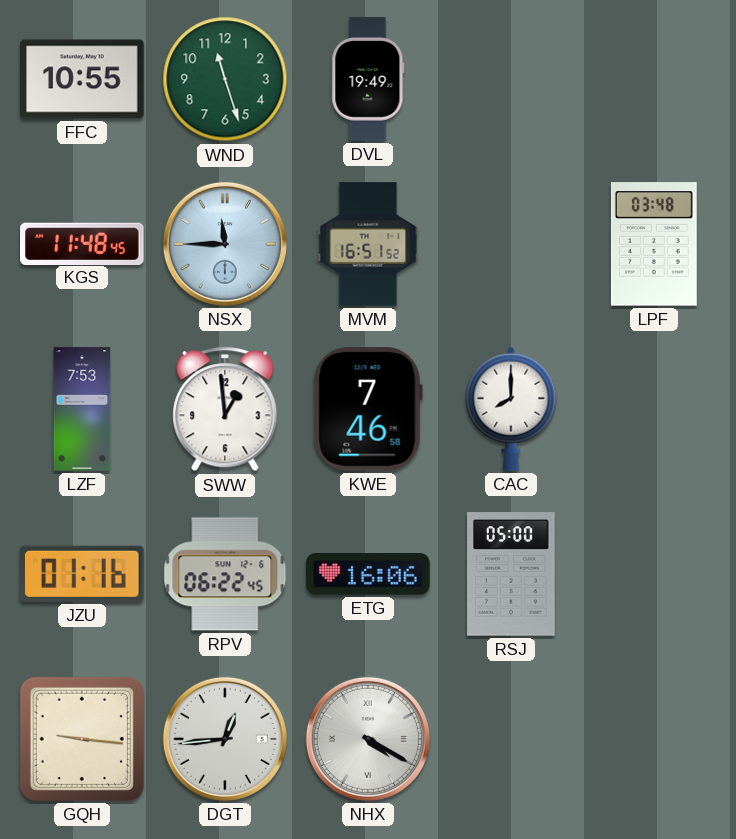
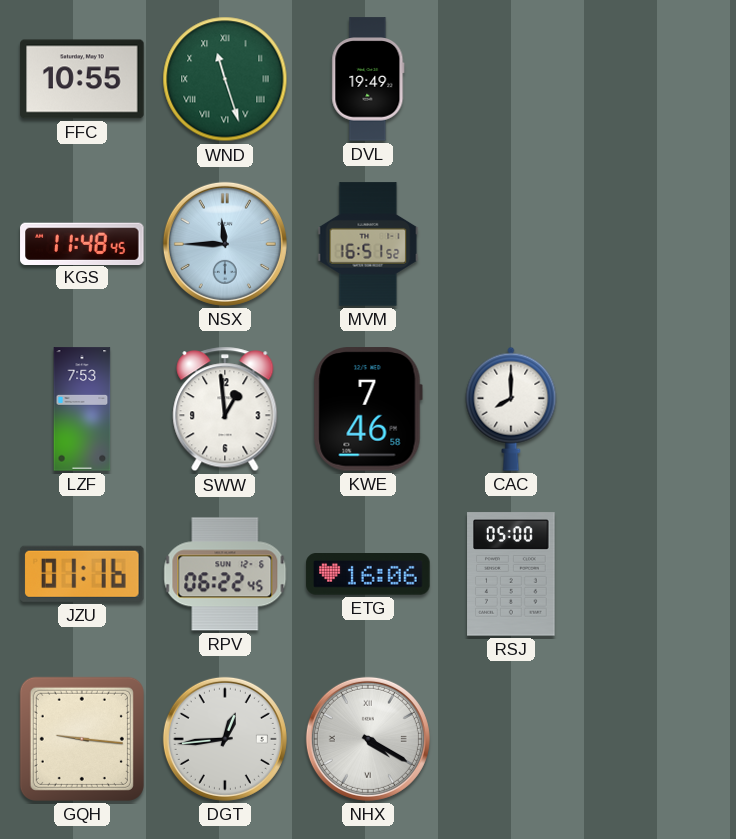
WND numerals: Arabic -> Roman (225, 79)
LPF: 03:48 -> none (654, 244)
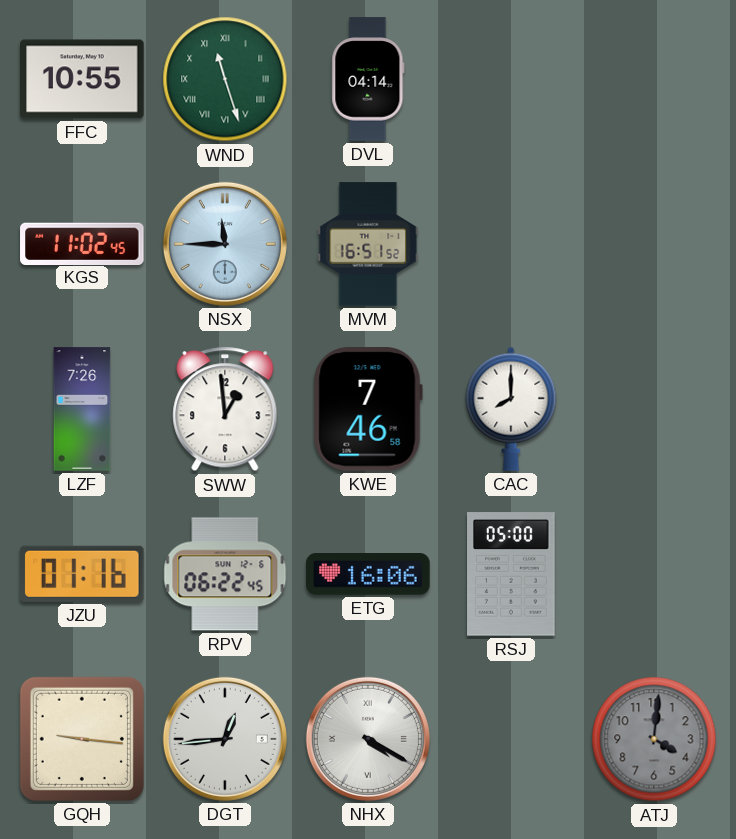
DVL: 19:49 -> 04:14 (368, 79)
KGS: 11:48 -> 11:02 (82, 243)
LZF: 7:53 -> 7:26 (82, 409)
ATJ: none -> 4:01 (654, 739)
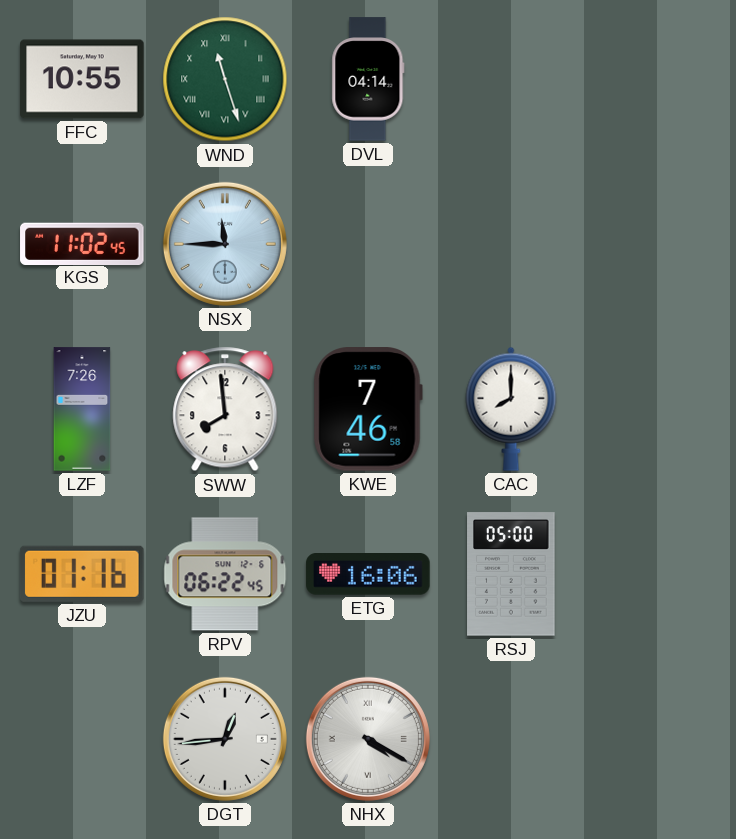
MVM: 16:51 -> none (368, 244)
SWW: 12:59 -> 7:59 (225, 409)
GQH: 9:16 -> none (82, 739)
ATJ: 4:01 -> none (654, 739)
